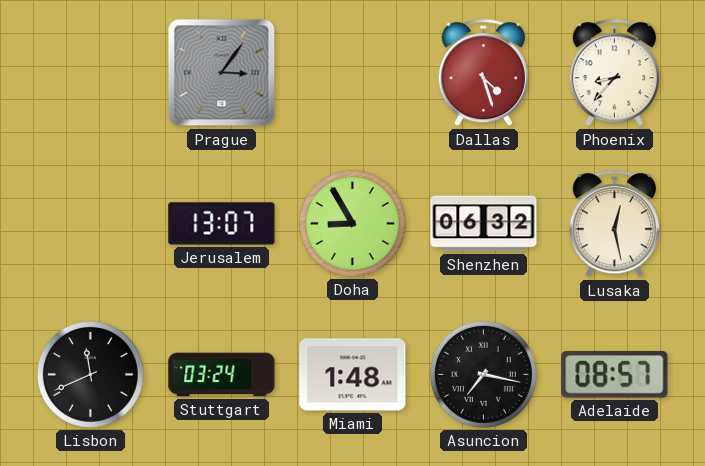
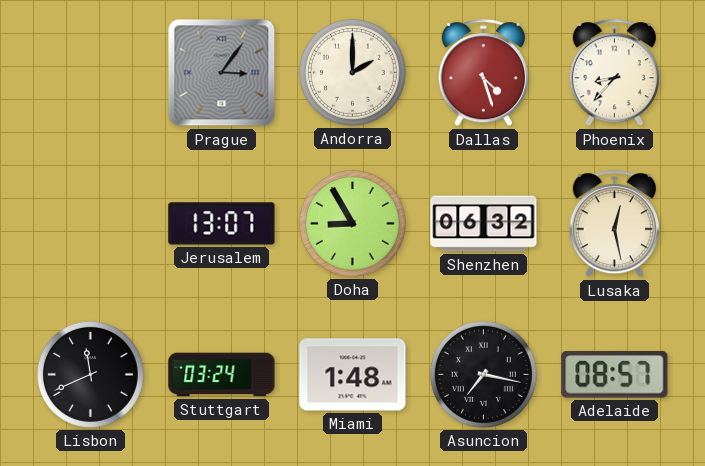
Andorra: none -> 2:00 (352, 72)
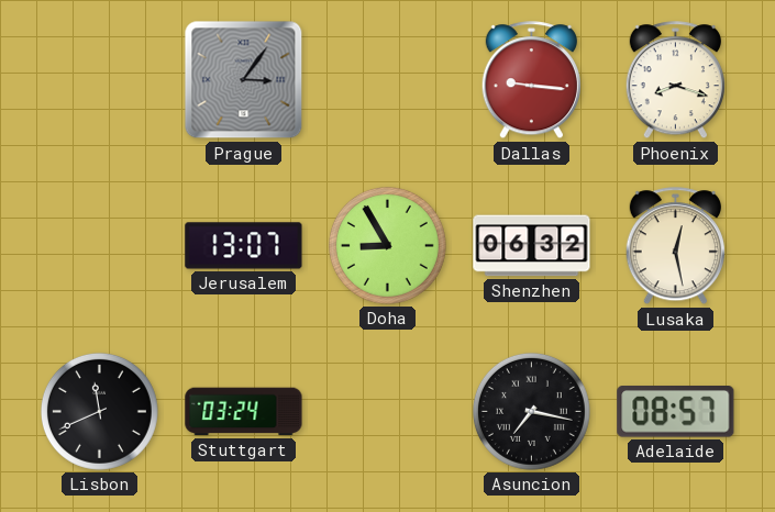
Andorra: 2:00 -> none (352, 72)
Dallas: 4:27 -> 9:16 (531, 80)
Phoenix: 8:37 -> 8:18 (675, 80)
Miami: 1:48 -> none (353, 375)
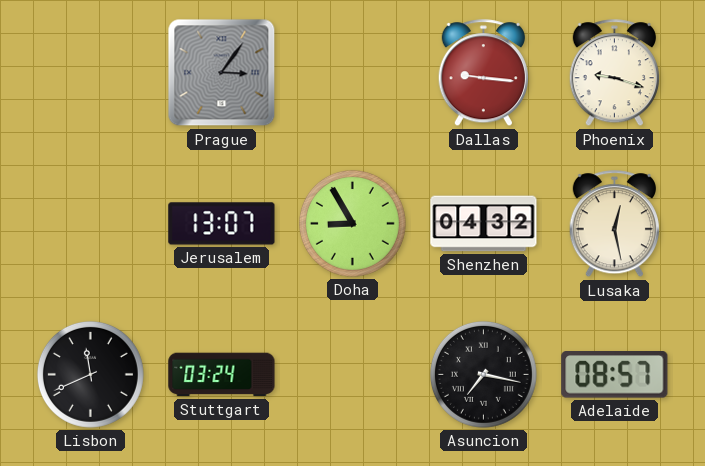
Phoenix: 8:18 -> 9:18 (614, 73)
Shenzhen: 06:32 -> 04:32 (484, 224)
